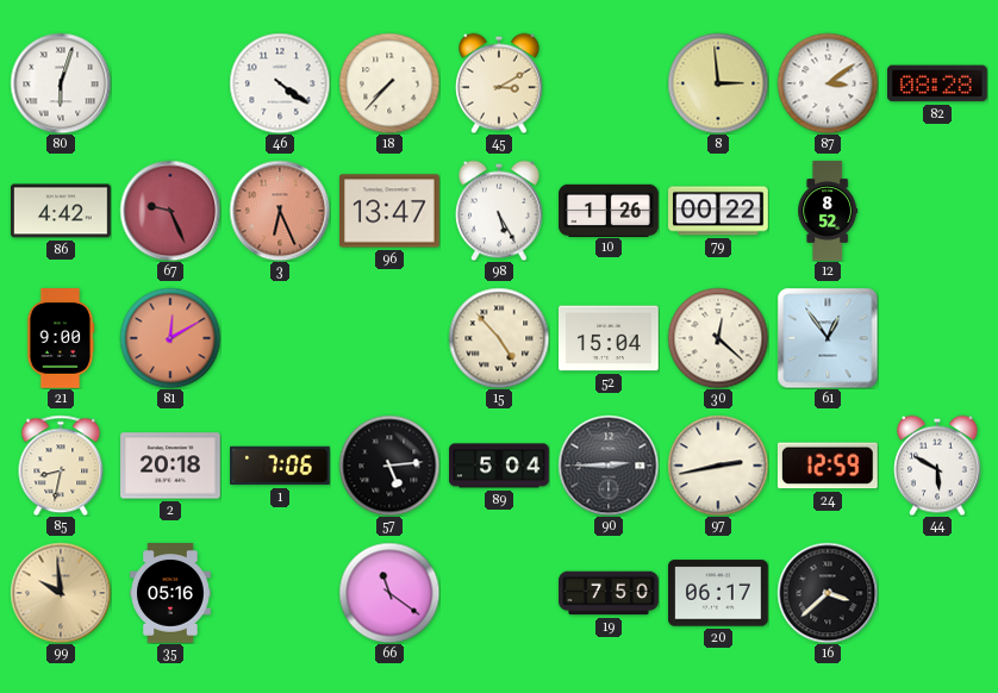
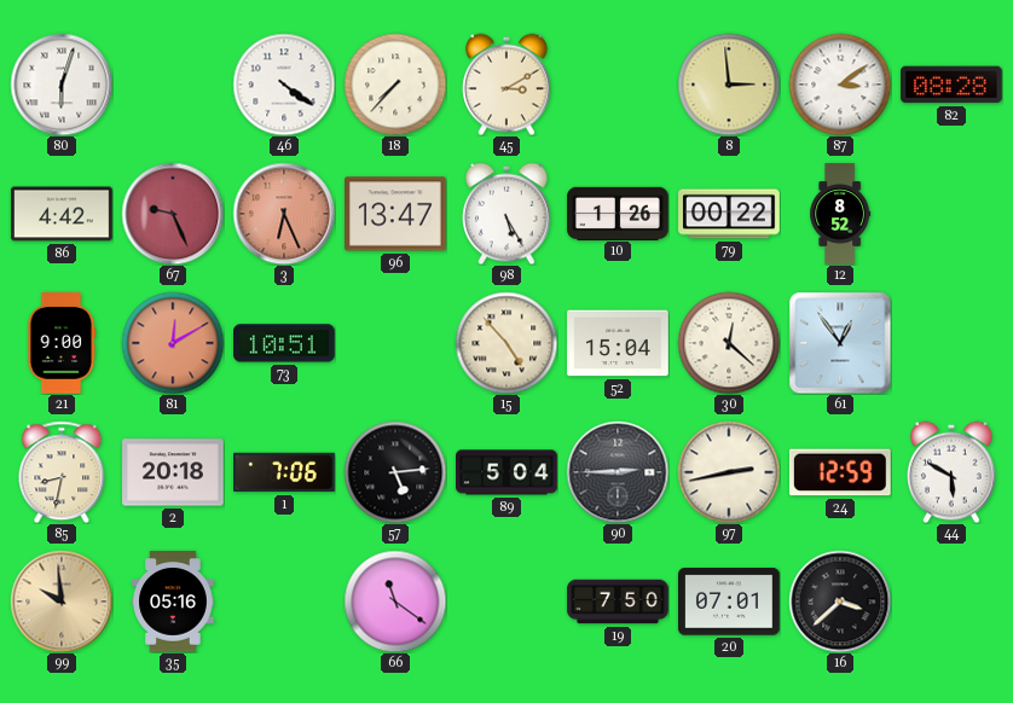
73: none -> 10:51 (284, 343)
20: 06:17 -> 07:01 (730, 602)
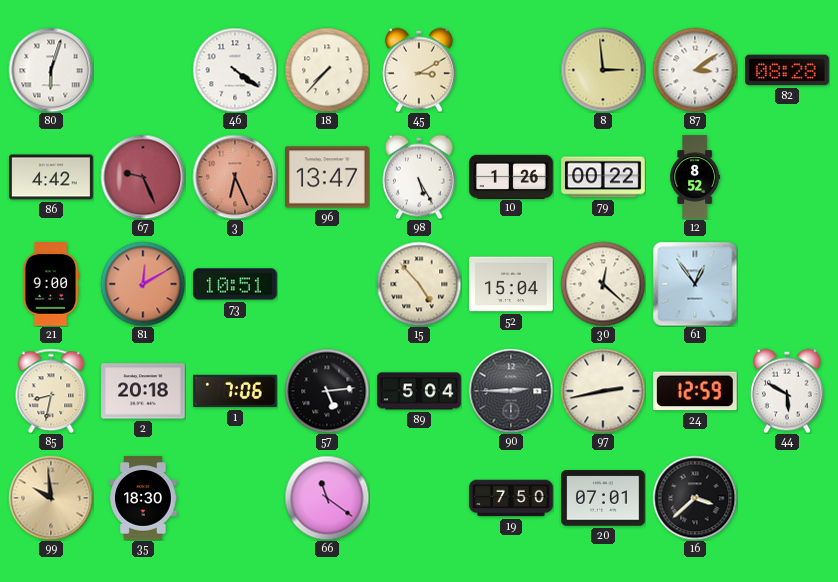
35: 05:16 -> 18:30 (143, 498)
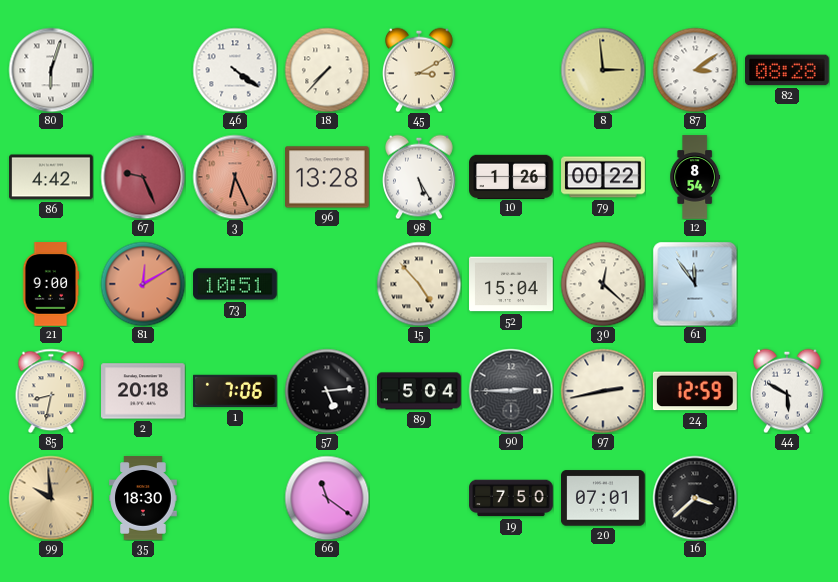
96: 13:47 -> 13:28 (328, 177)
12: 8:52 -> 8:54 (695, 177)
61: 12:54 -> 11:54 (695, 284)
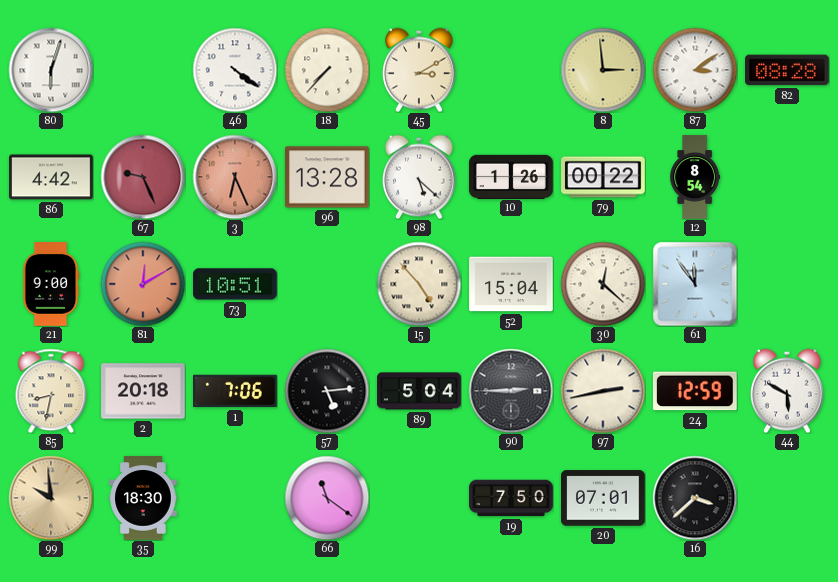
98: 5:25 -> 5:22 (420, 177)
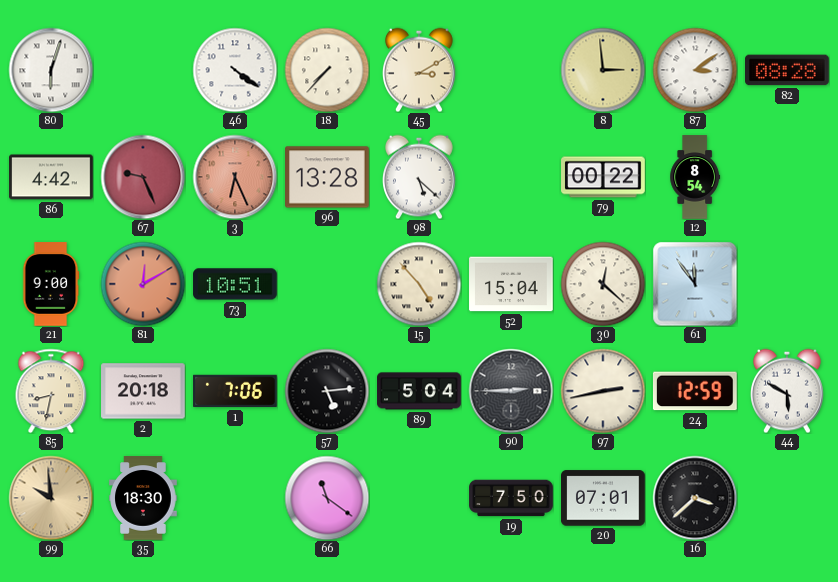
10: 1:26 -> none (511, 176)
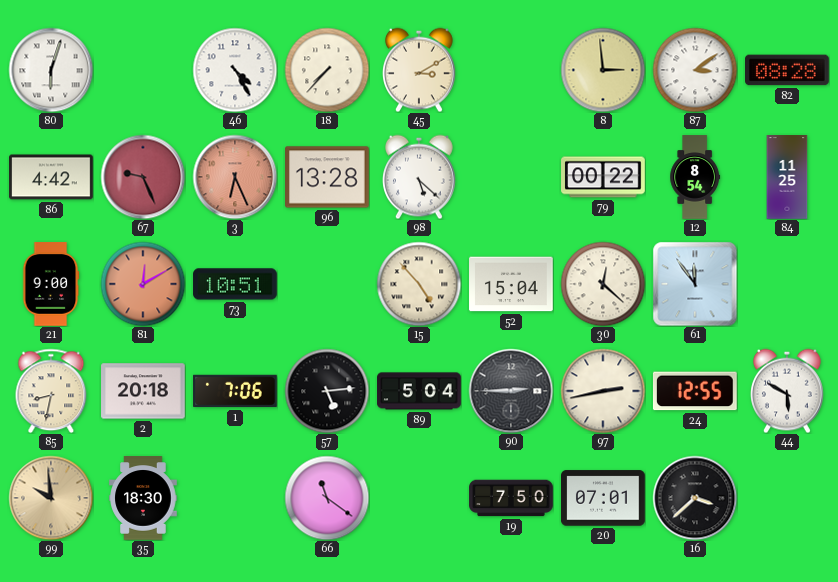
46: 4:21 -> 4:25 (235, 70)
84: none -> 11:25 (787, 177)
24: 12:59 -> 12:55 (695, 391)
